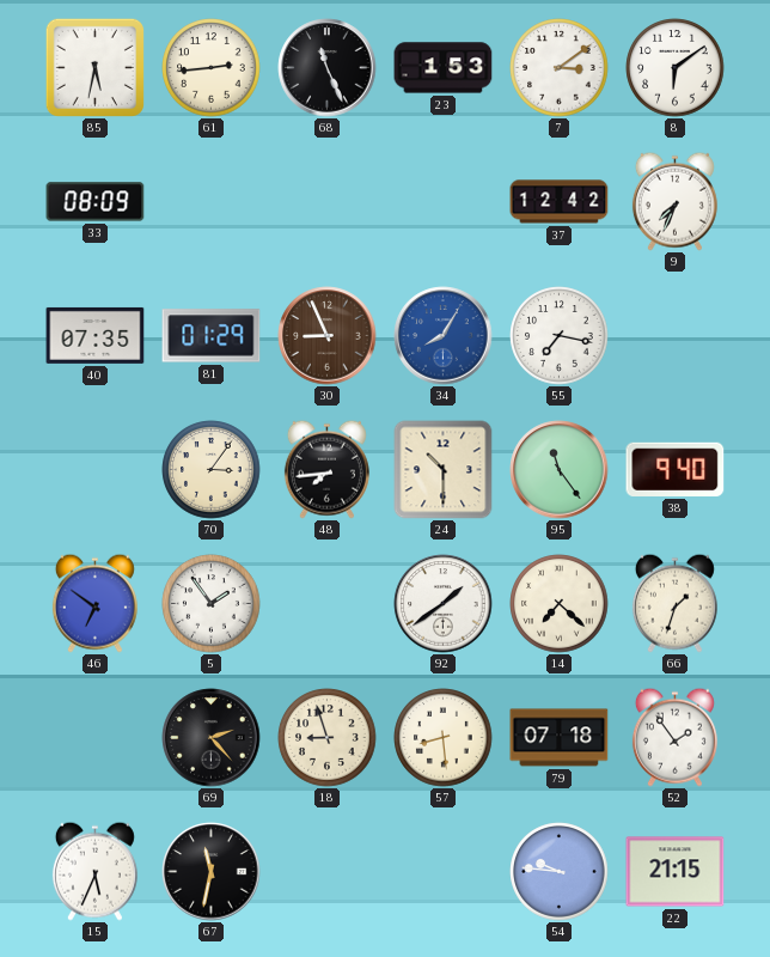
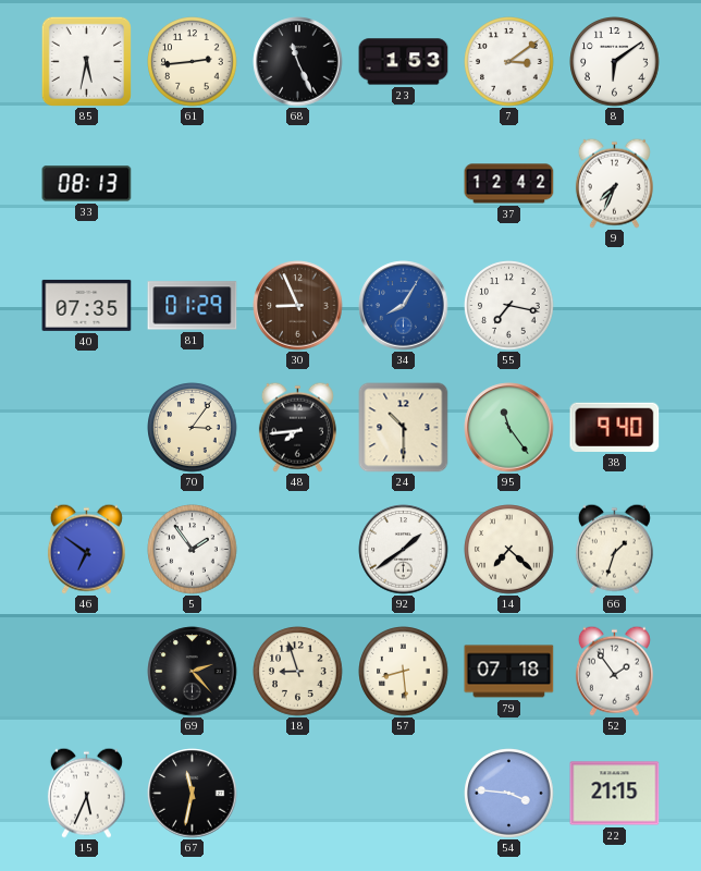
33: 08:09 -> 08:13 (87, 184)
54: 9:46 -> 3:46 (509, 794)
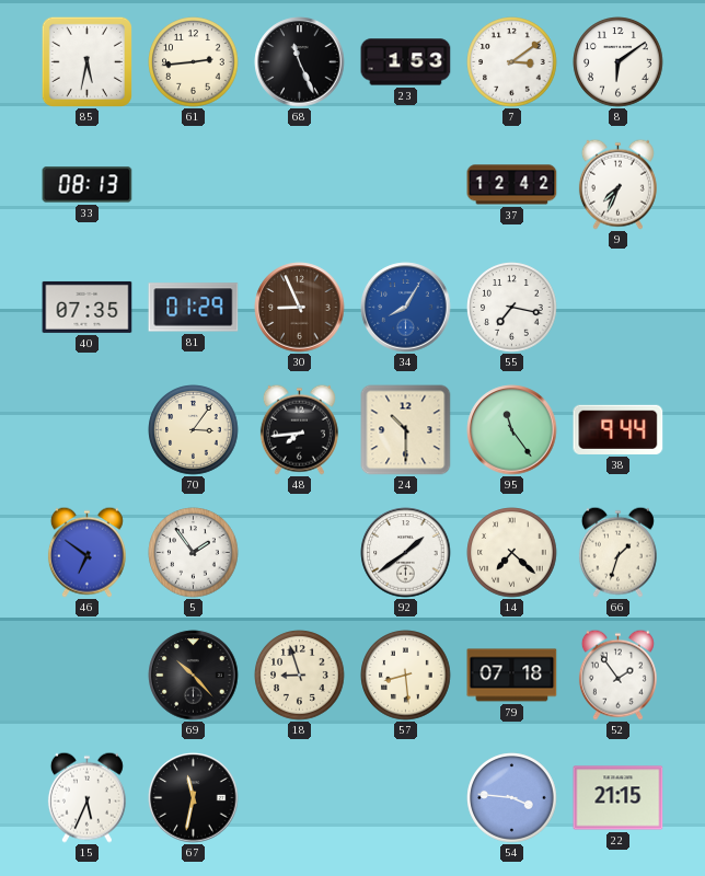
38: 9:40 -> 9:44 (619, 429)
69: 2:23 -> 10:23 (194, 676)
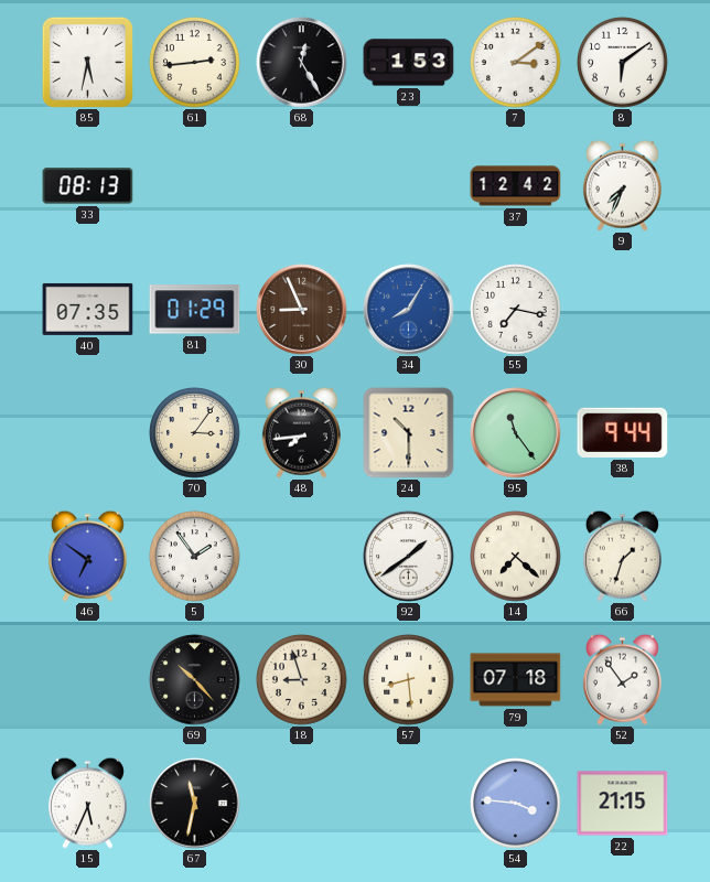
68: 11:26 -> 12:25 (302, 63)
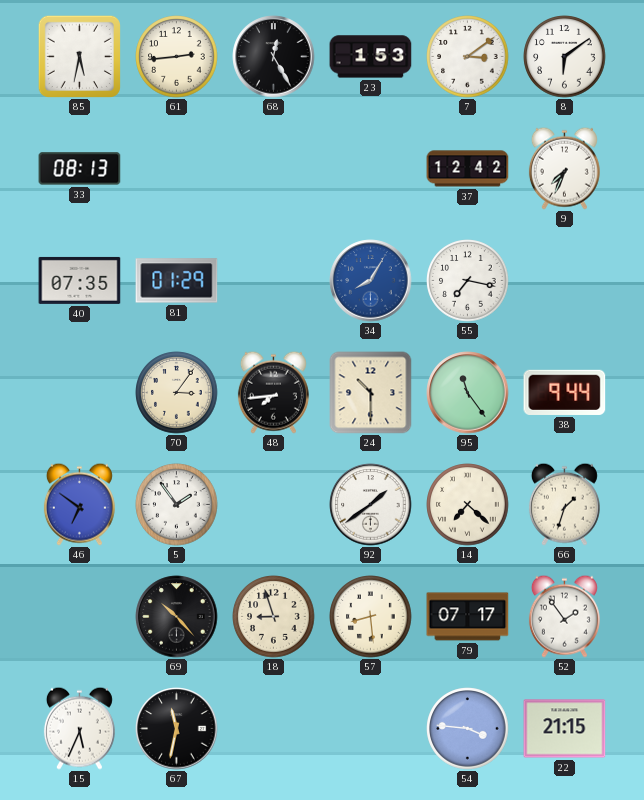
30: 8:56 -> none (302, 310)
79: 07:18 -> 07:17 (468, 617)
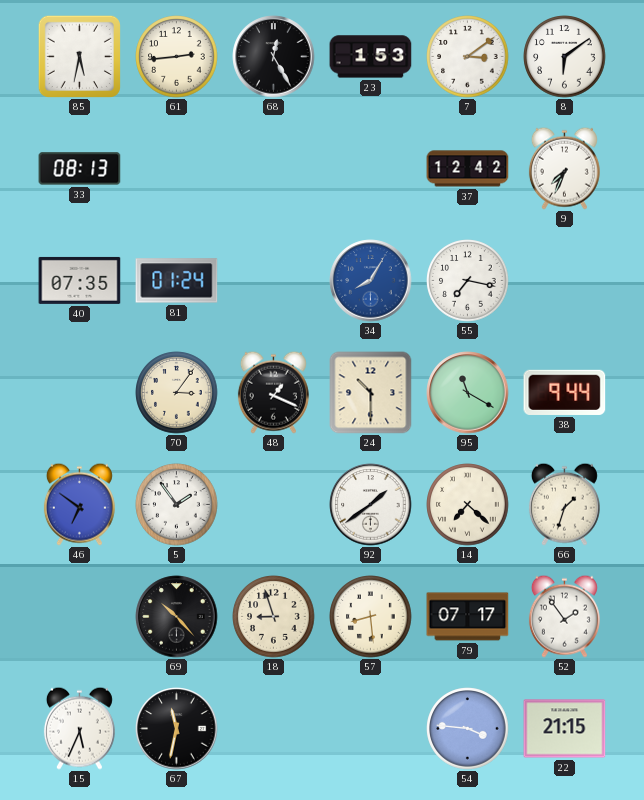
81: 01:29 -> 01:24 (177, 281)
48: 7:44 -> 1:19 (273, 392)
95: 11:24 -> 11:20 (468, 393)
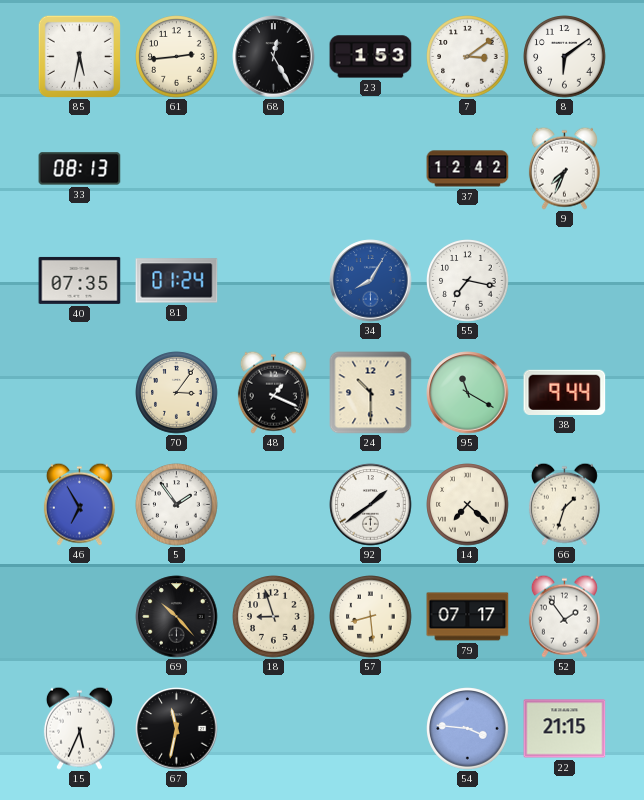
46: 6:51 -> 6:55 (79, 504)
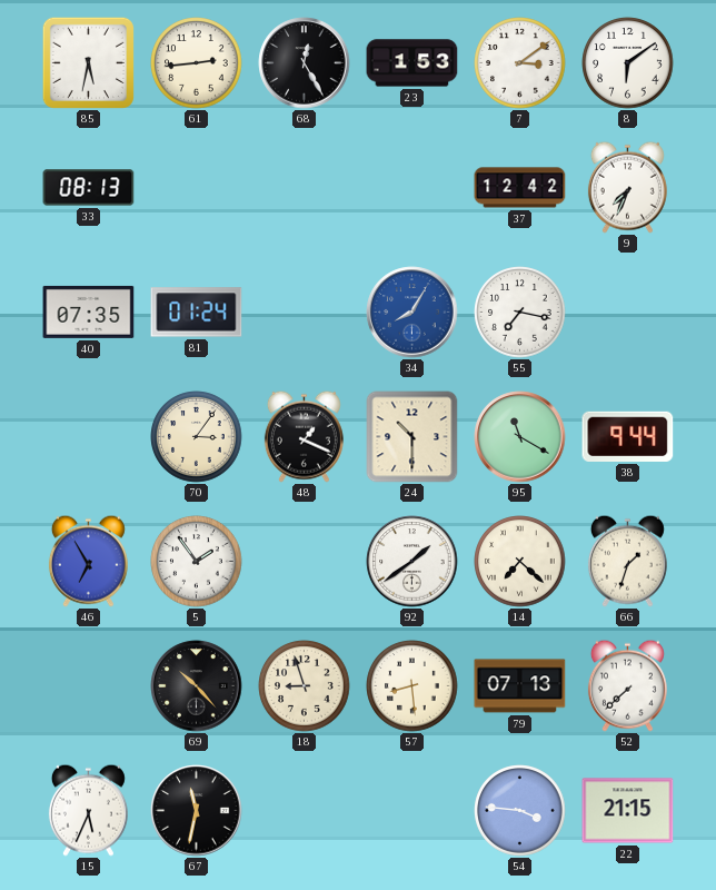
79: 07:17 -> 07:13 (520, 686)
52: 1:54 -> 7:38 (627, 685)
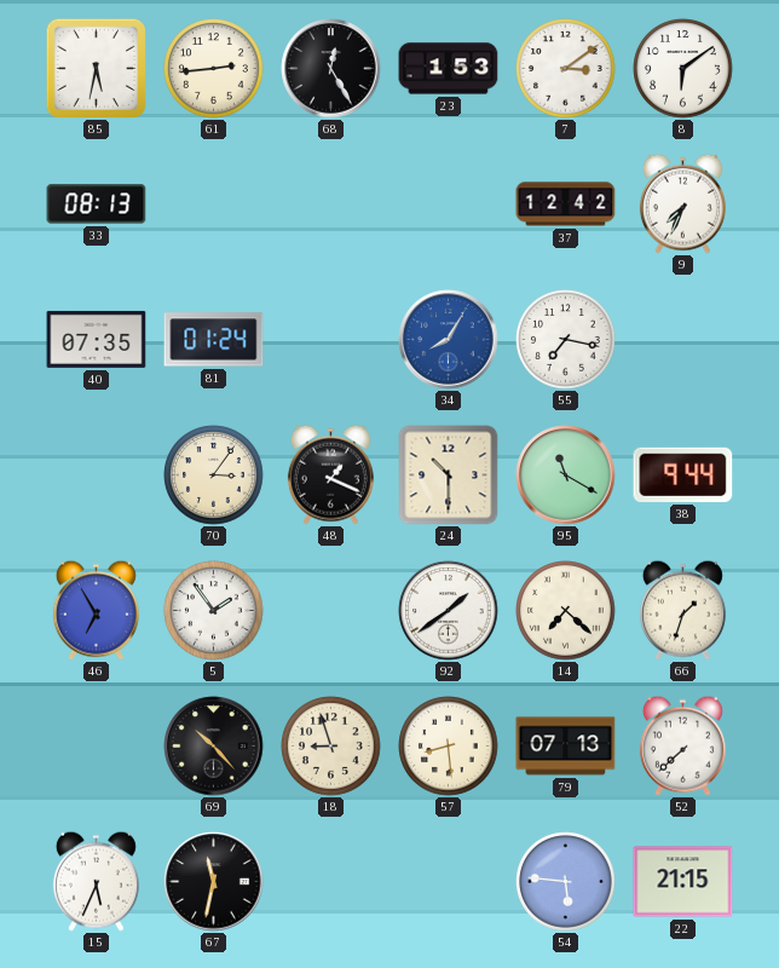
54: 3:46 -> 5:46 (566, 882)
